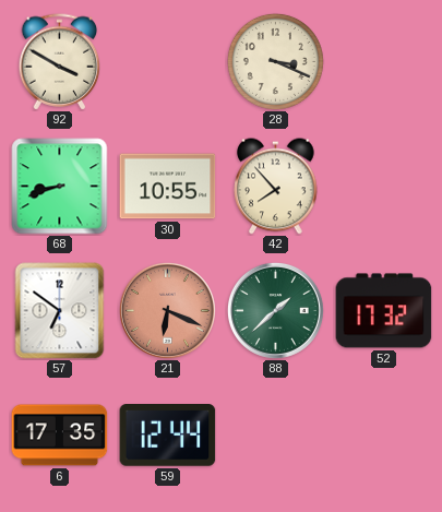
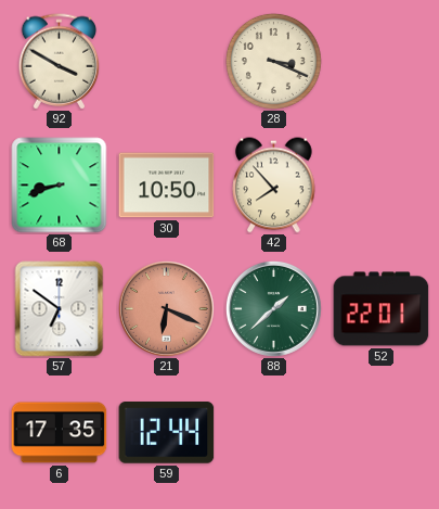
30: 10:55 -> 10:50 (167, 186)
52: 17:32 -> 22:01 (382, 309)
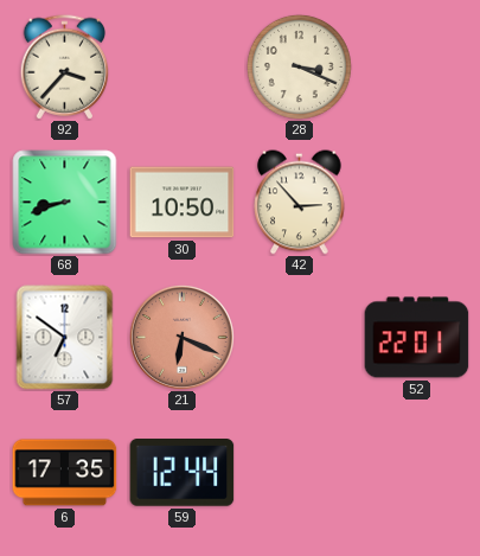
92: 3:50 -> 3:37 (65, 68)
42: 7:53 -> 2:53 (300, 203)
88: 1:38 -> none (273, 308)
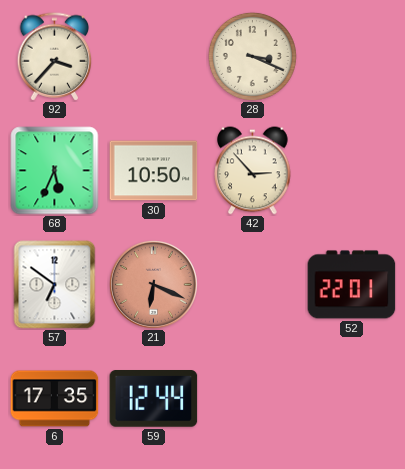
68: 8:42 -> 5:34 (55, 171)
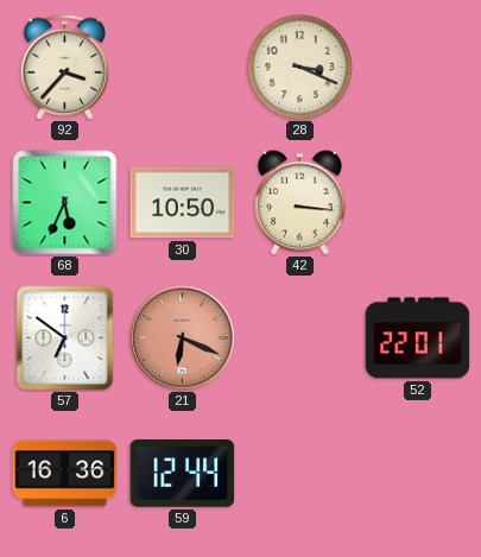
42: 2:53 -> 3:16 (300, 203)
6: 17:35 -> 16:36 (65, 474)
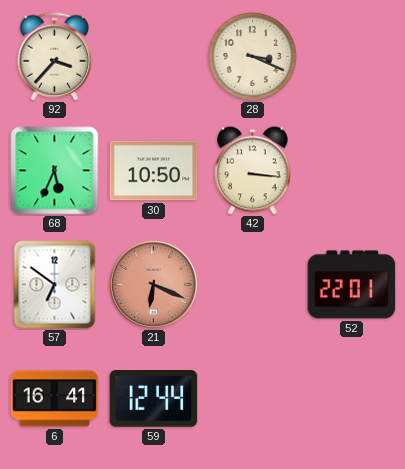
6: 16:36 -> 16:41 (55, 399)
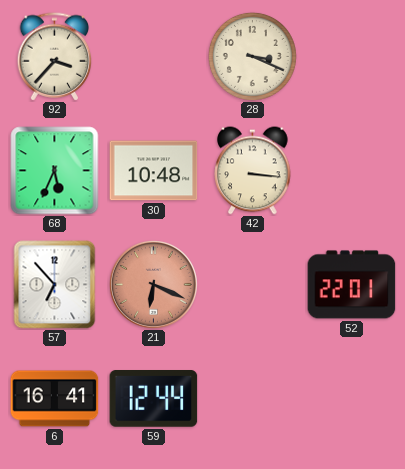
30: 10:50 -> 10:48 (154, 171)
57: 6:51 -> 6:53 (55, 285)
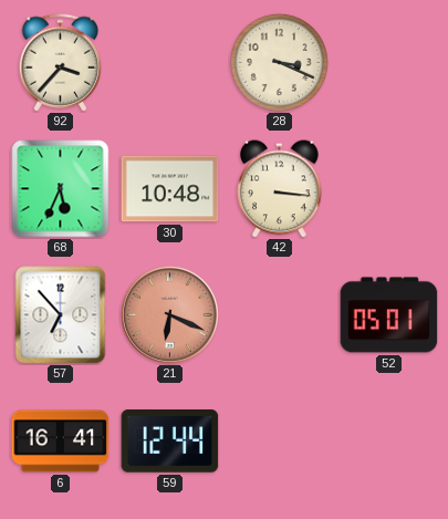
52: 22:01 -> 05:01 (389, 315)
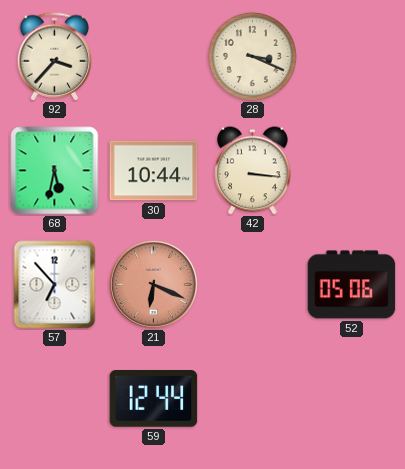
68: 5:34 -> 5:32 (55, 171)
30: 10:48 -> 10:44 (154, 171)
52: 05:01 -> 05:06 (352, 285)
6: 16:41 -> none (61, 442)
